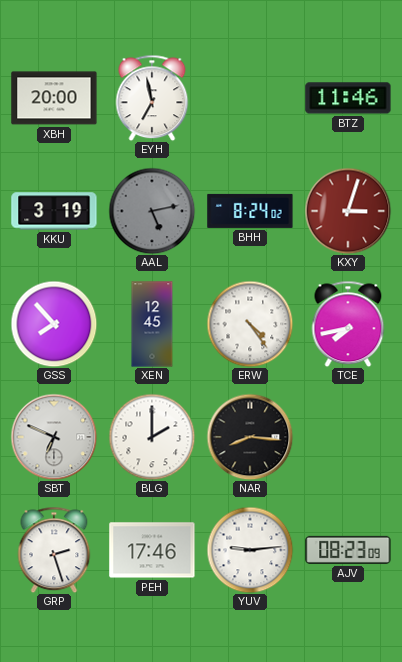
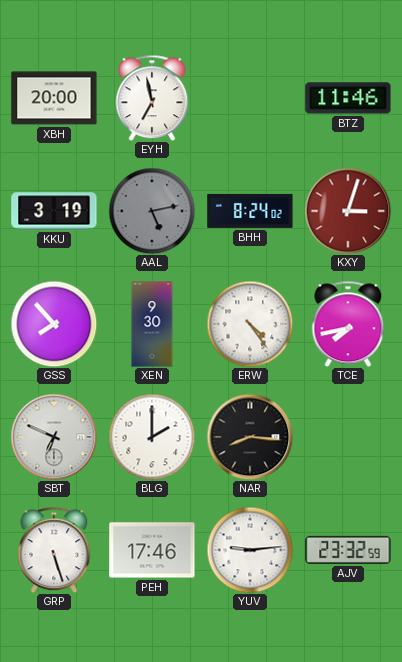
XEN: 12:45 -> 9:30 (152, 324)
GRP: 2:27 -> 5:27 (54, 550)
AJV: 08:23 -> 23:32 (348, 550)
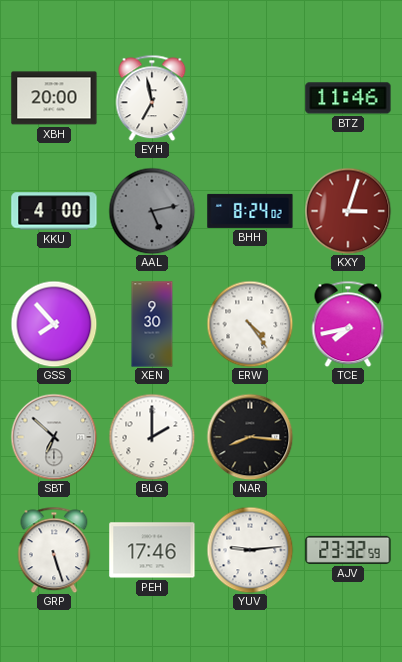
KKU: 3:19 -> 4:00 (54, 211)
SBT: 6:49 -> 6:52 (54, 437)
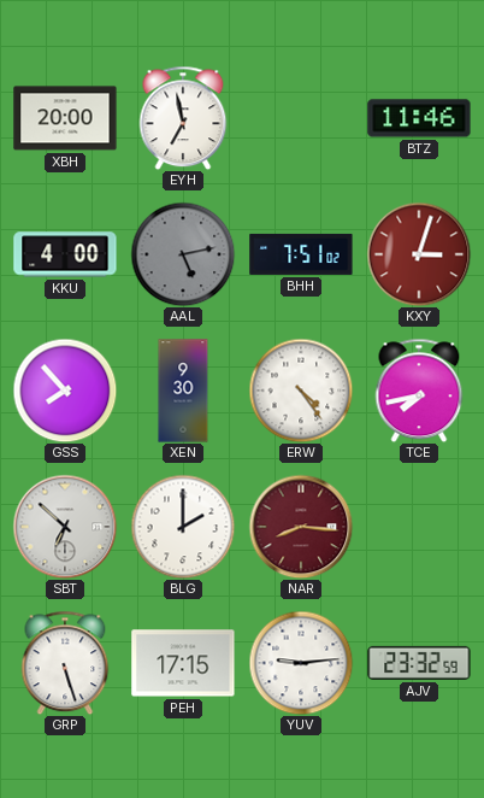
BHH: 8:24 -> 7:51 (301, 254)
NAR dial: black -> burgundy (301, 527)
PEH: 17:46 -> 17:15 (183, 663)
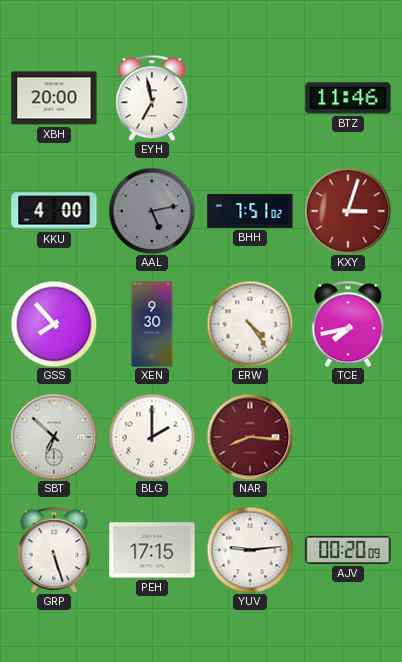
AJV: 23:32 -> 00:20 (348, 550)
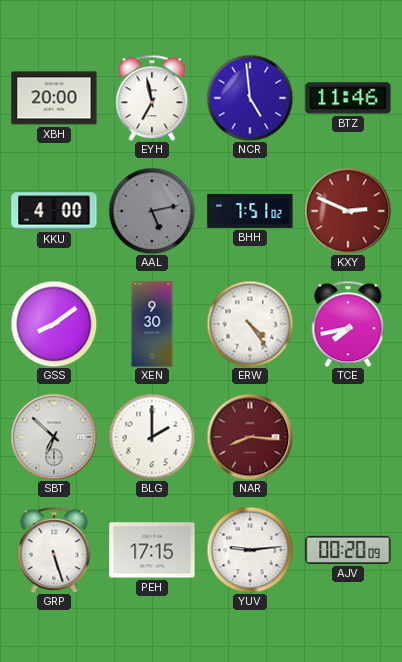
NCR: none -> 4:59 (250, 98)
KXY: 3:03 -> 2:49 (348, 211)
GSS: 7:53 -> 8:09 (54, 324)
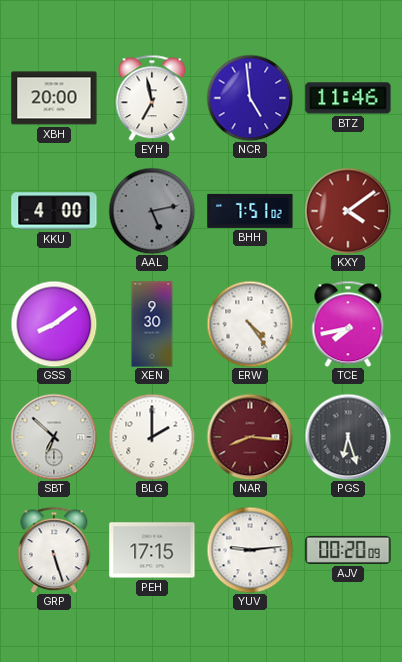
KXY: 2:49 -> 4:09 (348, 211)
PGS: none -> 6:27 (348, 437)
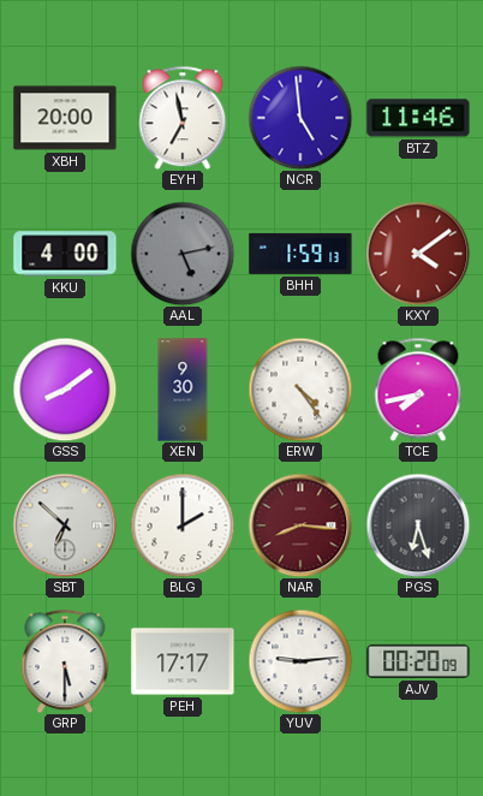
BHH: 7:51 -> 1:59 (300, 254)
GRP: 5:27 -> 5:30 (65, 661)
PEH: 17:15 -> 17:17 (183, 661)
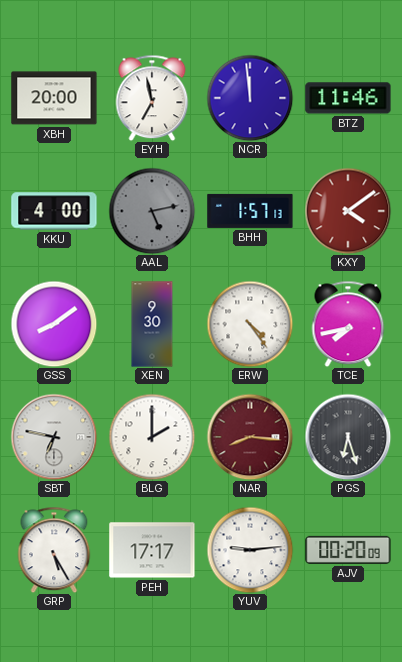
NCR: 4:59 -> 11:59 (250, 98)
BHH: 1:59 -> 1:57 (250, 211)
SBT: 6:52 -> 6:47 (54, 437)
GRP: 5:30 -> 5:25 (54, 550)
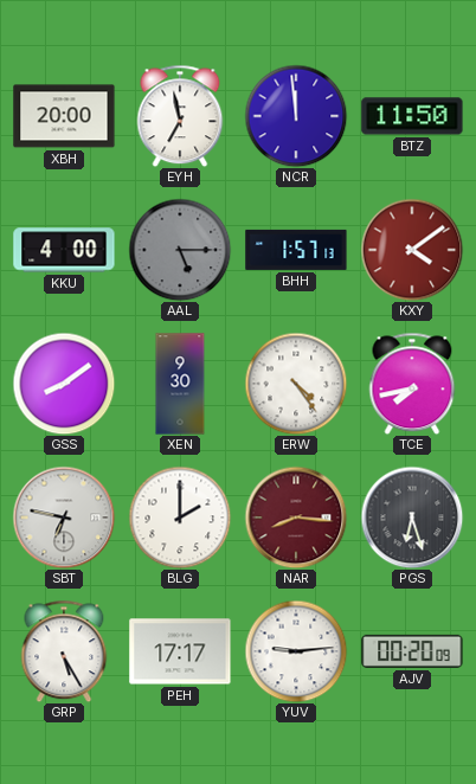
BTZ: 11:46 -> 11:50 (412, 116)
AAL: 5:13 -> 5:15 (180, 250)
